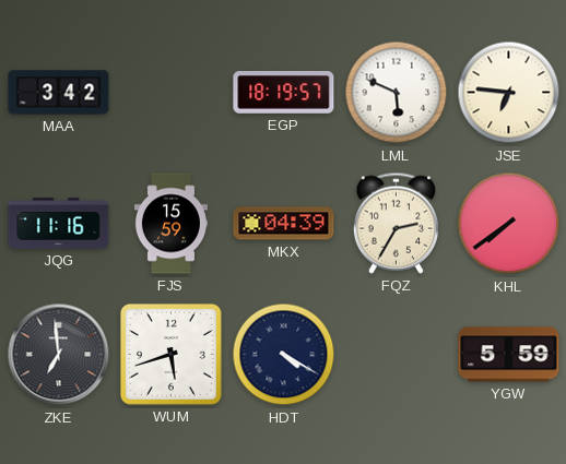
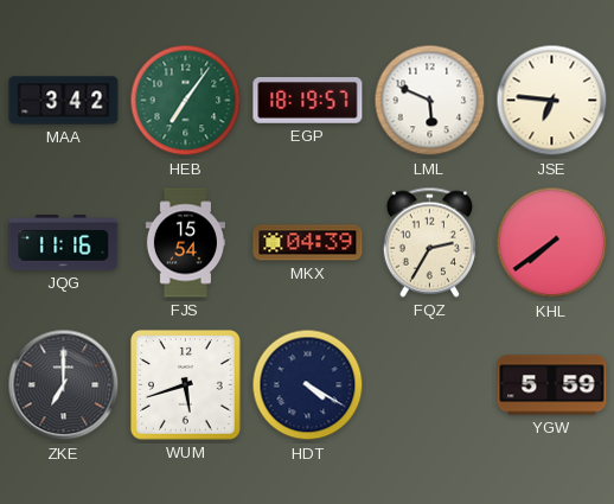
HEB: none -> 7:06 (186, 101)
FJS: 15:59 -> 15:54 (185, 243)
ZKE: 6:59 -> 7:00 (64, 385)
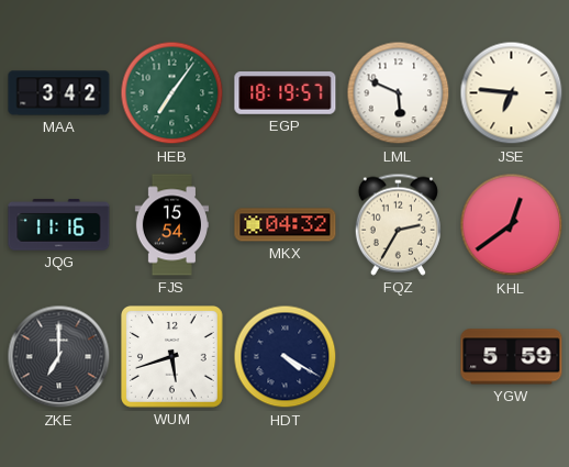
MKX: 04:39 -> 04:32 (286, 225)
KHL: 7:39 -> 12:39 (512, 225)
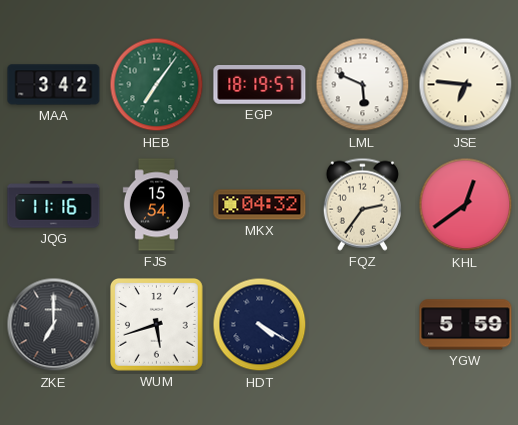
FQZ: 2:35 -> 2:36 (362, 204)
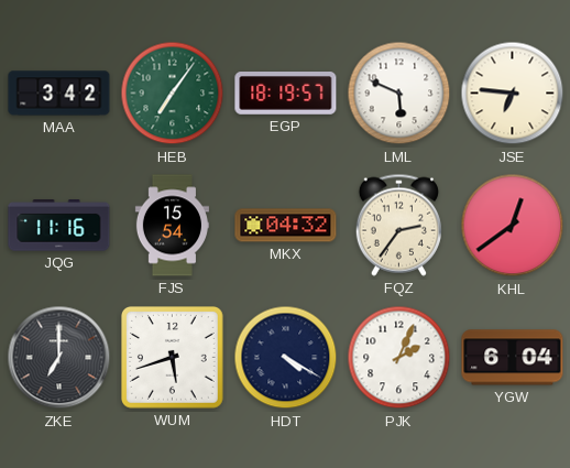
PJK: none -> 2:04 (399, 358)
YGW: 5:59 -> 6:04 (513, 358)
